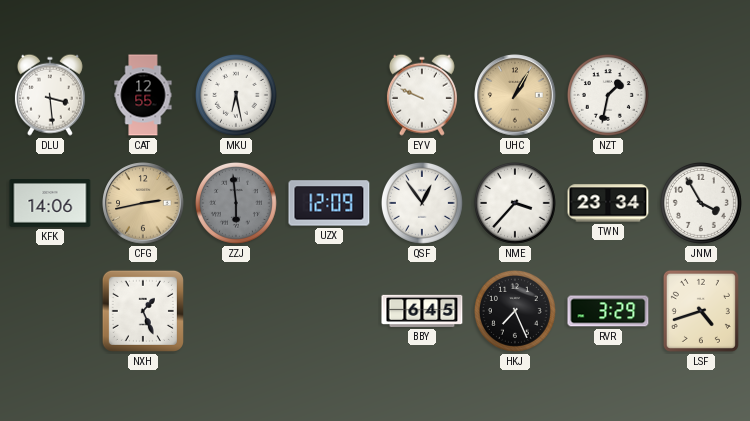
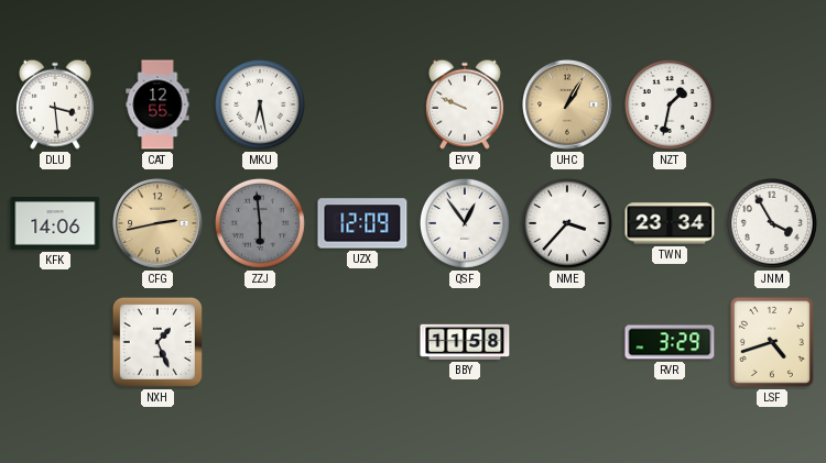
BBY: 6:45 -> 11:58 (465, 342)
HKJ: 7:26 -> none (515, 311)
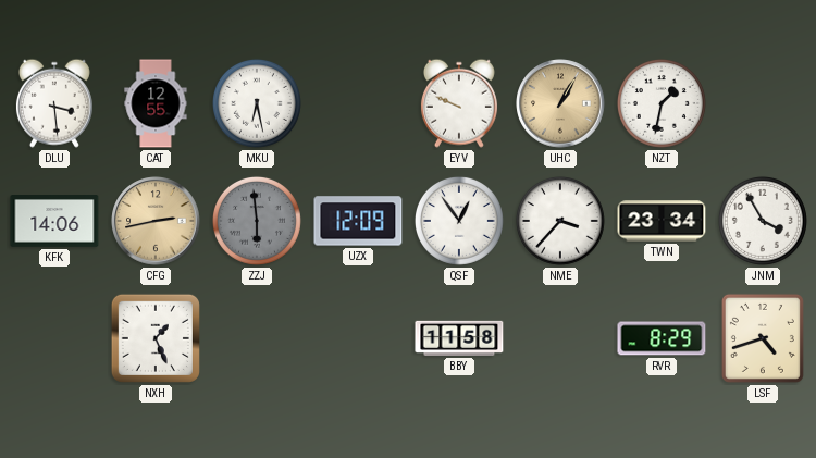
RVR: 3:29 -> 8:29 (662, 338)
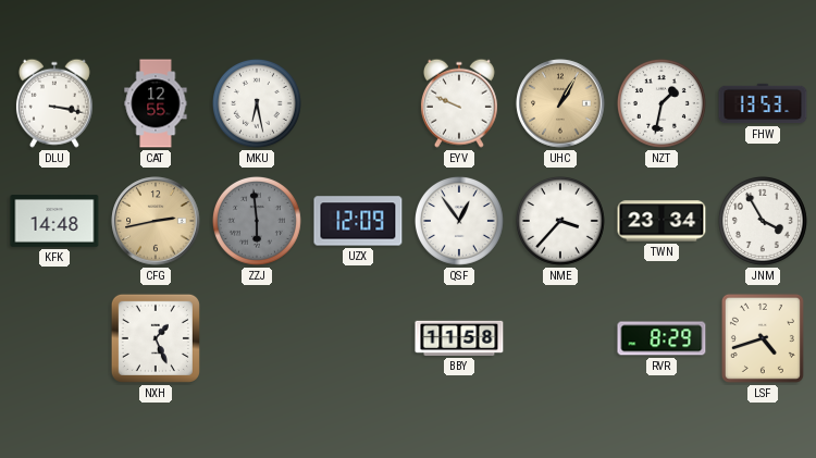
DLU: 3:29 -> 3:17 (54, 103)
FHW: none -> 13:53 (763, 103)
KFK: 14:06 -> 14:48 (54, 222)
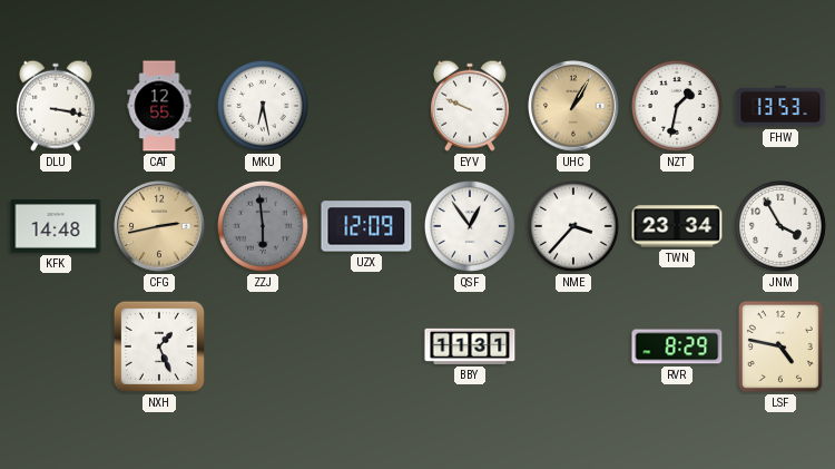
BBY: 11:58 -> 11:31 (470, 346)
LSF: 4:42 -> 4:47 (780, 346)
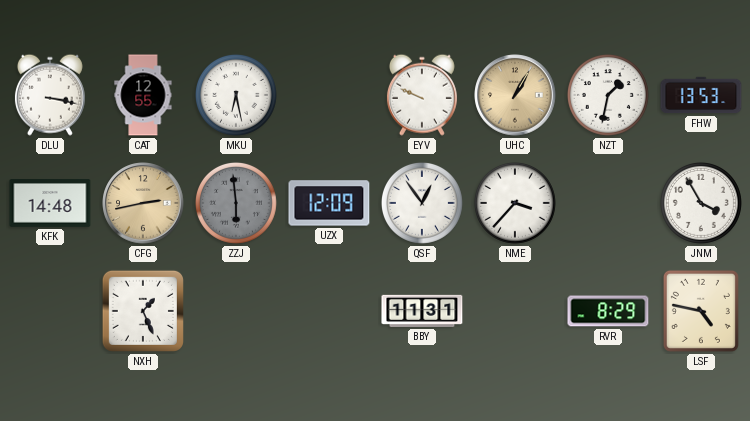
TWN: 23:34 -> none (677, 226)
